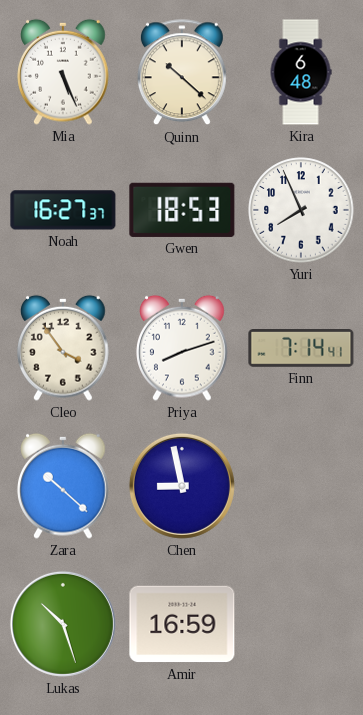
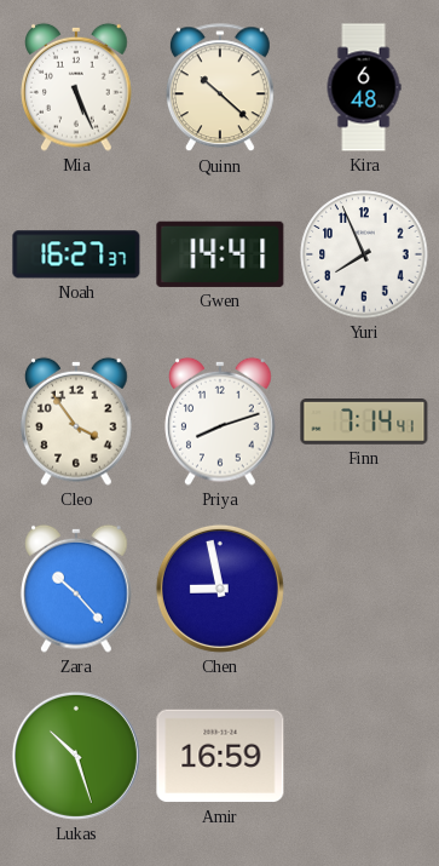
Gwen: 18:53 -> 14:41 (220, 254)
Zara: 10:22 -> 10:23 (76, 589)
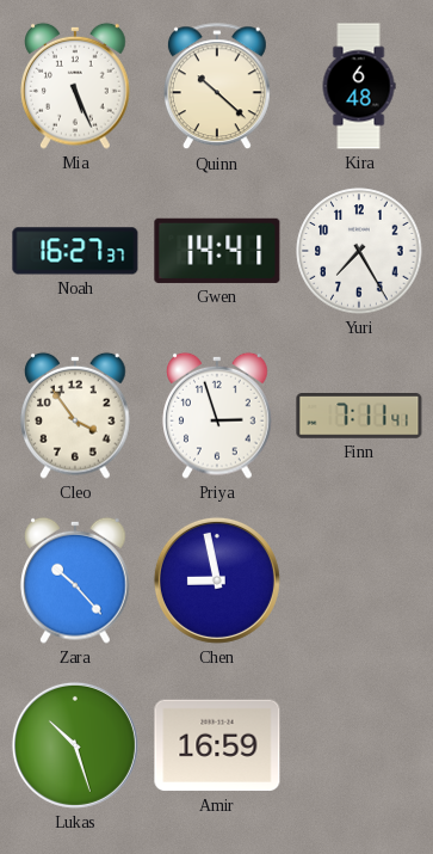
Yuri: 7:56 -> 7:25 (359, 251)
Priya: 8:12 -> 2:57 (217, 416)
Finn: 7:14 -> 7:11 (359, 417)
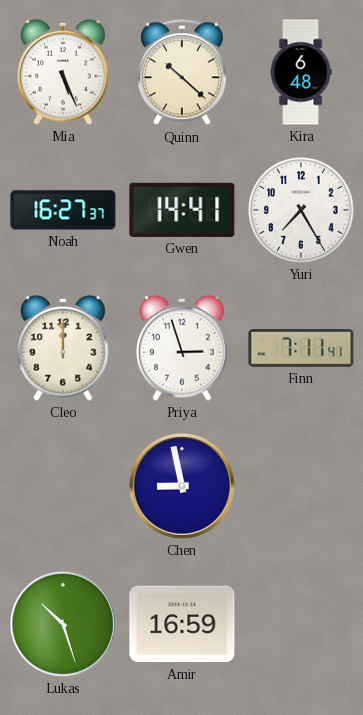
Cleo: 3:54 -> 12:00 (63, 348)
Zara: 10:23 -> none (75, 580)
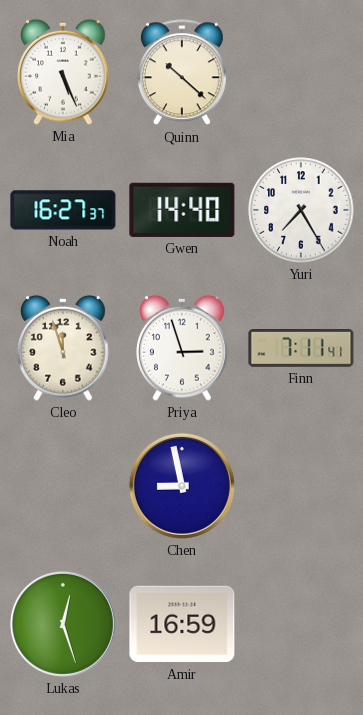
Kira: 6:48 -> none (301, 72)
Gwen: 14:41 -> 14:40 (182, 210)
Cleo: 12:00 -> 11:57 (63, 348)
Lukas: 10:27 -> 12:27 (63, 624)
